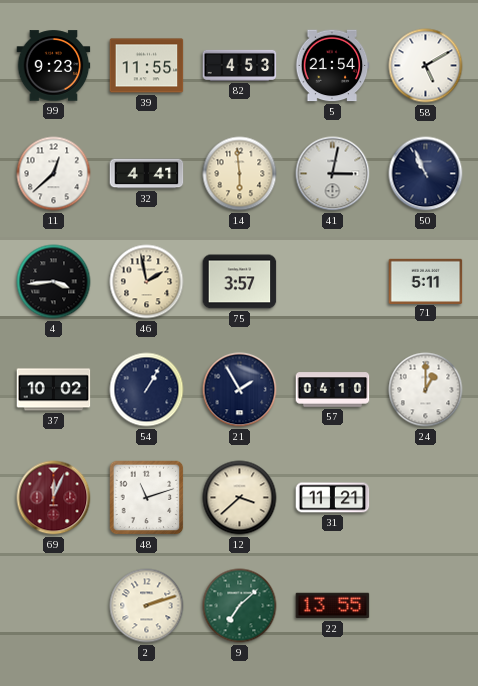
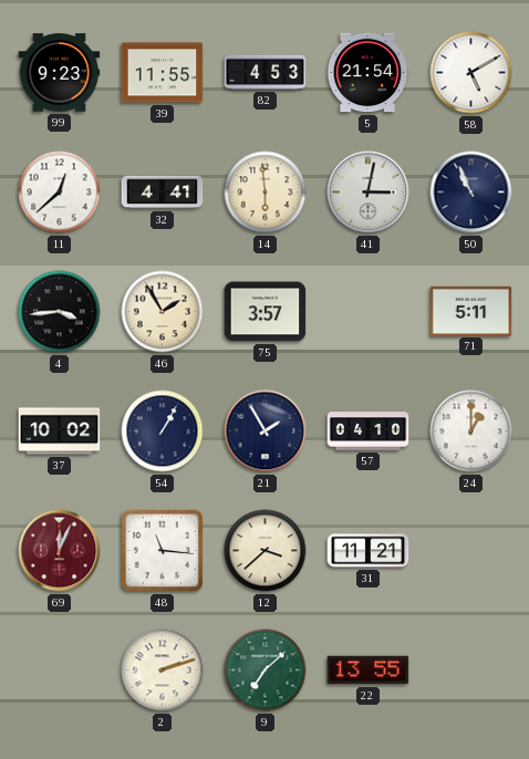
46: 1:58 -> 1:55 (163, 312)
48: 11:12 -> 11:16 (163, 551)
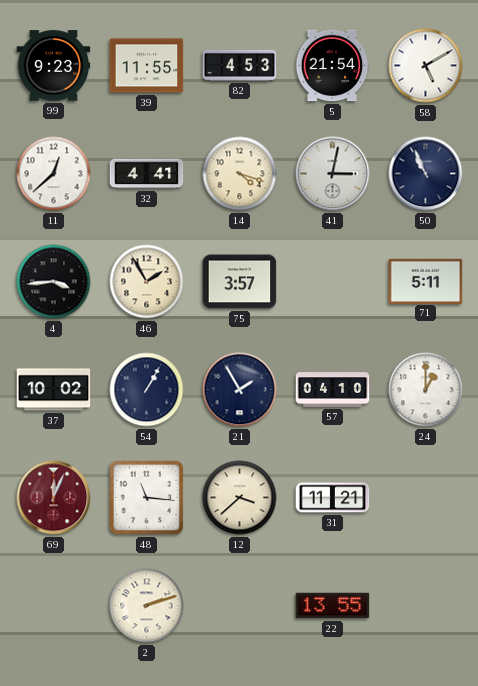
14: 5:59 -> 4:18 (240, 174)
9: 7:08 -> none (266, 670)
